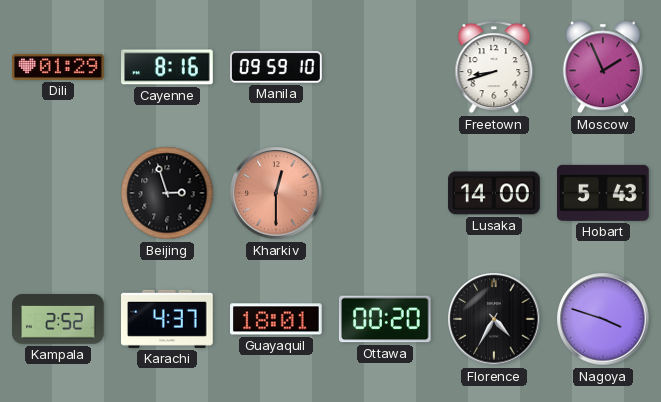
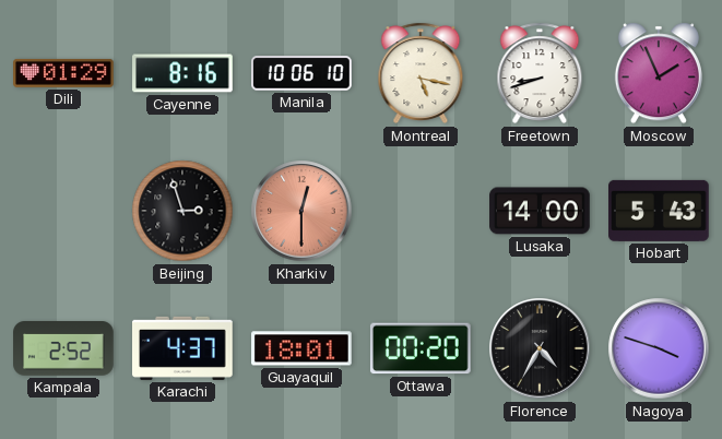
Manila: 09:59 -> 10:06 (301, 73)
Montreal: none -> 5:17 (421, 73)
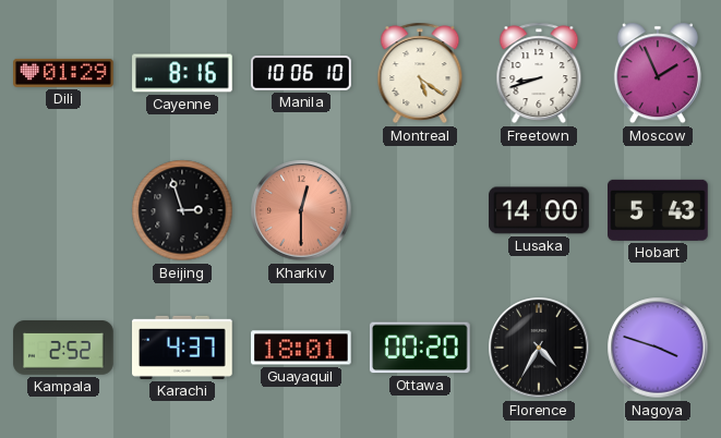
Montreal: 5:17 -> 5:21 (420, 73)
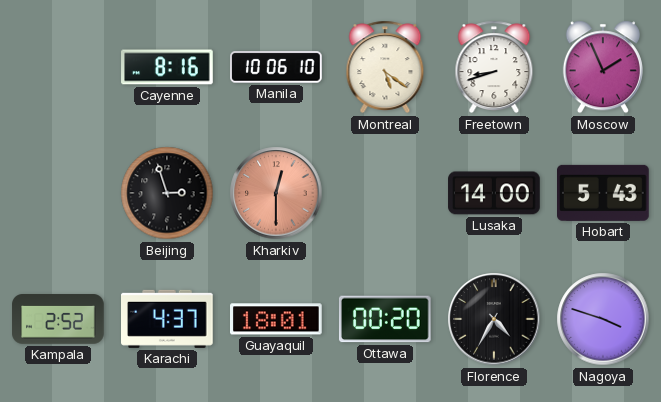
Dili: 01:29 -> none (63, 73)
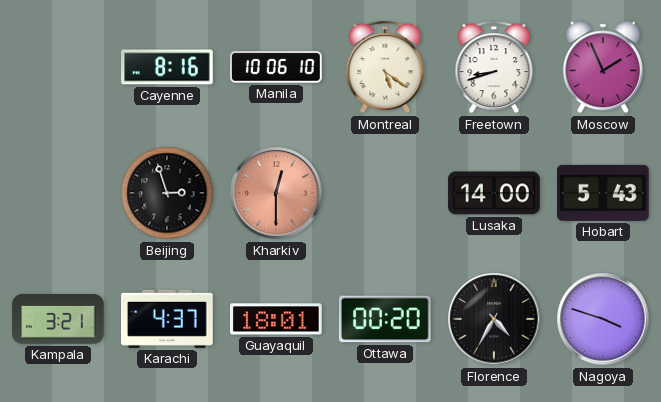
Kampala: 2:52 -> 3:21 (58, 319)
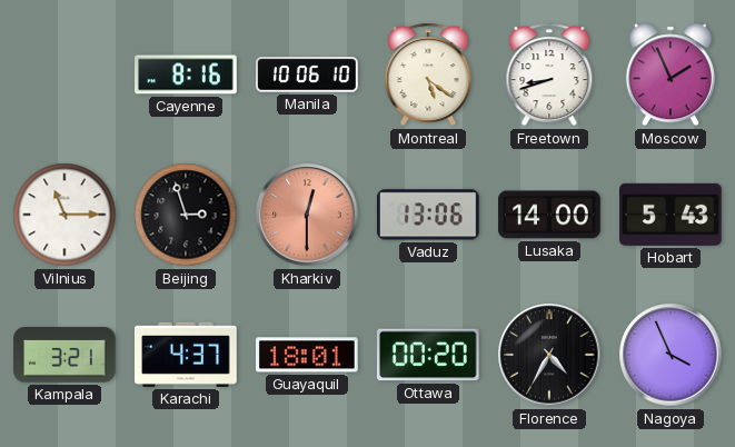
Vilnius: none -> 11:15 (64, 215)
Vaduz: none -> 13:06 (428, 215)
Nagoya: 3:48 -> 3:56 (671, 355)
